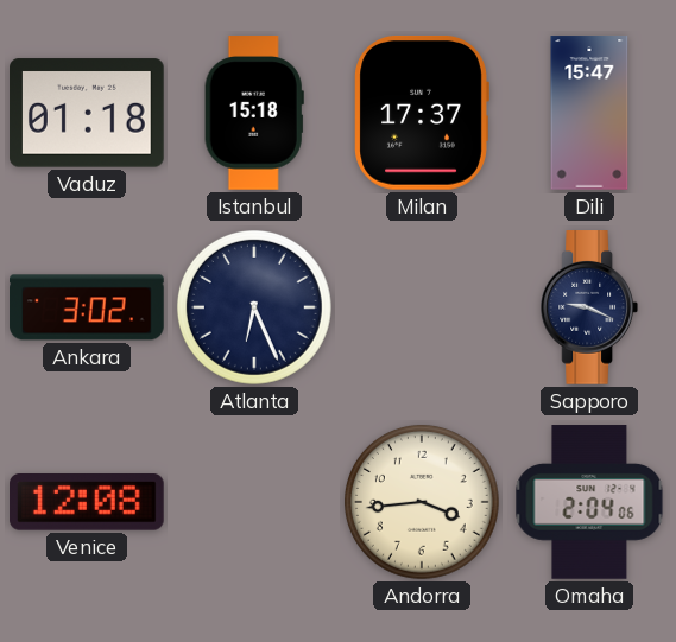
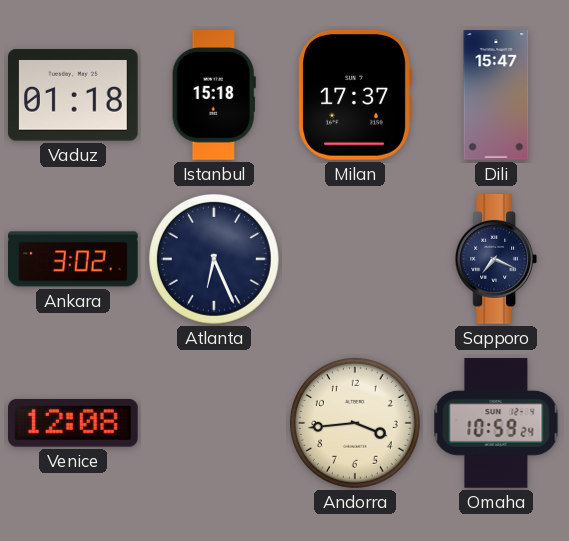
Sapporo: 9:19 -> 7:19 (495, 259)
Omaha: 2:04 -> 10:59 (496, 423)
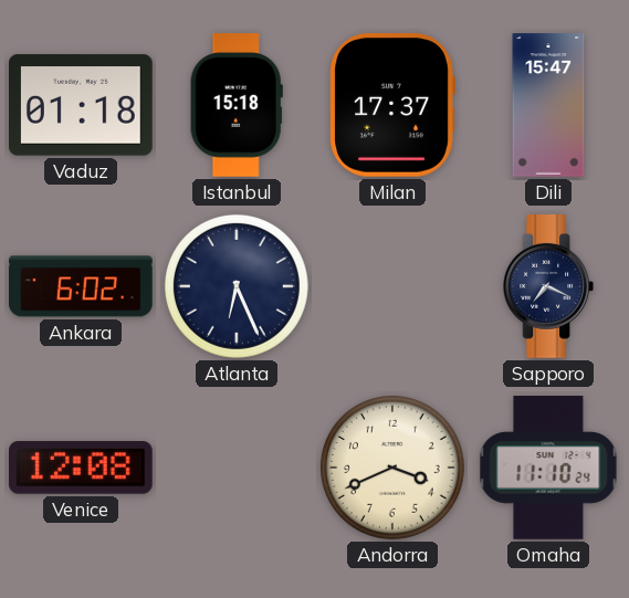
Ankara: 3:02 -> 6:02 (81, 286)
Andorra: 3:44 -> 3:41 (392, 468)
Omaha: 10:59 -> 11:10 (548, 468)
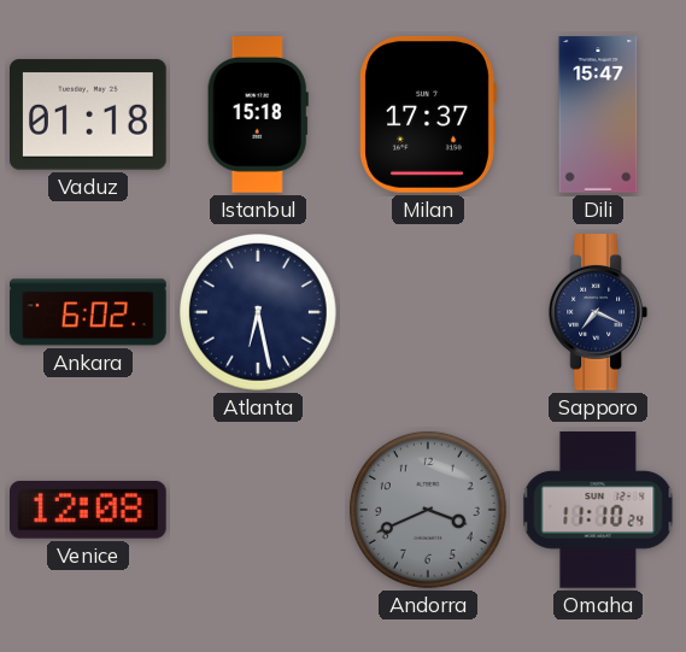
Atlanta: 6:26 -> 6:28 (258, 312)
Andorra dial: cream -> grey (428, 510)
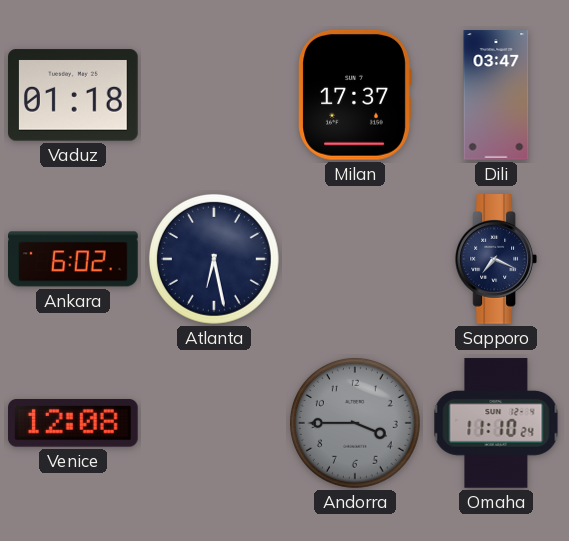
Istanbul: 15:18 -> none (258, 114)
Dili: 15:47 -> 03:47 (496, 95)
Andorra: 3:41 -> 3:45 (355, 423)
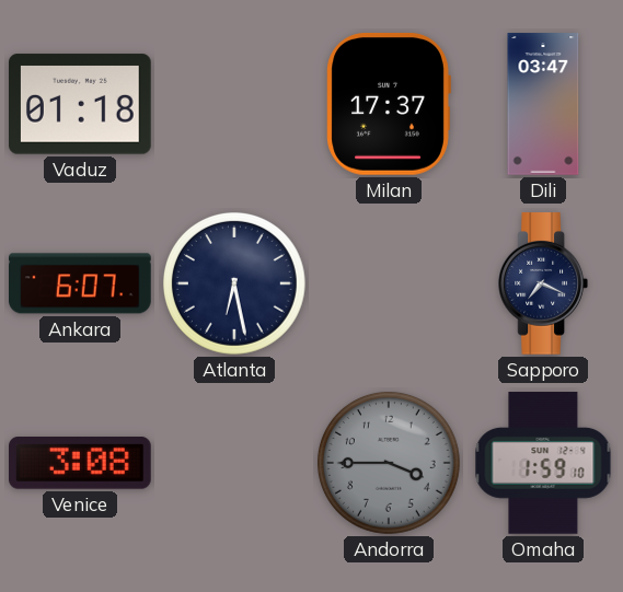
Ankara: 6:02 -> 6:07 (80, 283)
Venice: 12:08 -> 3:08 (81, 464)
Omaha: 11:10 -> 1:59 (543, 463)
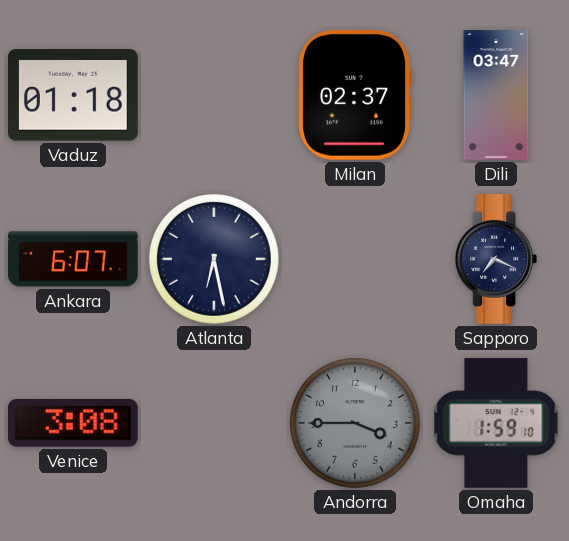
Milan: 17:37 -> 02:37 (355, 96)
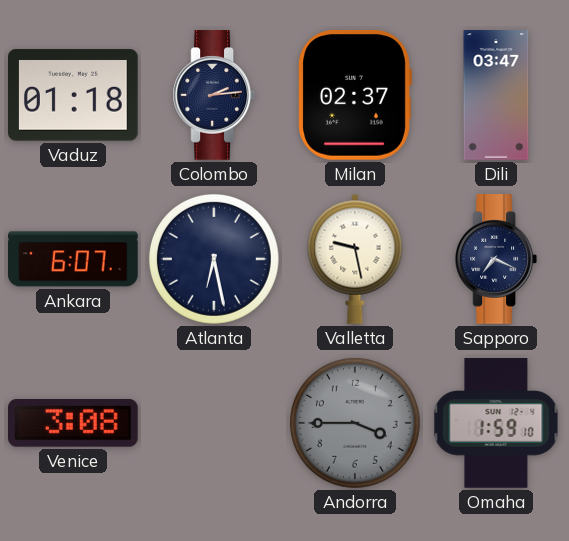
Colombo: none -> 2:14 (213, 95)
Valletta: none -> 9:28 (355, 259)
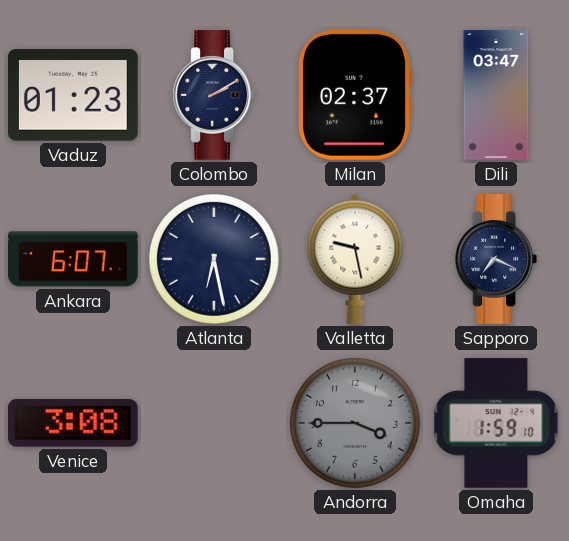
Vaduz: 01:18 -> 01:23 (74, 95)
Colombo: 2:14 -> 2:10 (213, 95)
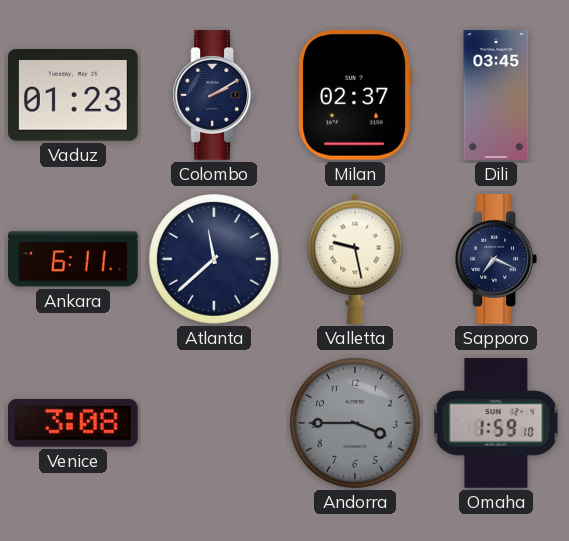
Dili: 03:47 -> 03:45 (496, 95)
Ankara: 6:07 -> 6:11 (73, 259)
Atlanta: 6:28 -> 11:38 (214, 259)
